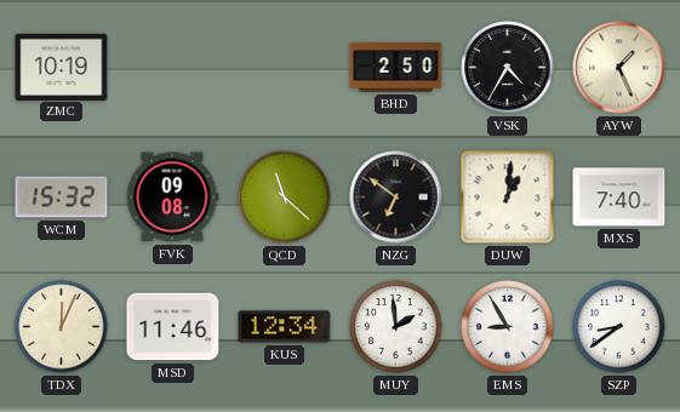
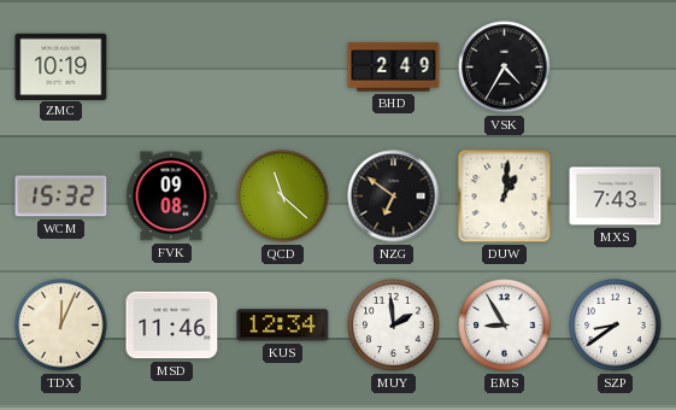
BHD: 2:50 -> 2:49 (394, 68)
AYW: 1:26 -> none (619, 68)
MXS: 7:40 -> 7:43 (616, 197)
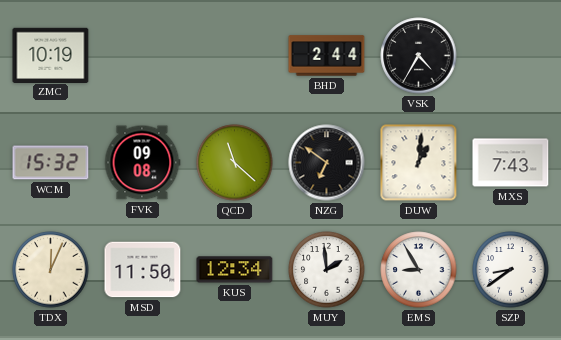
BHD: 2:49 -> 2:44 (327, 56)
MSD: 11:46 -> 11:50 (143, 270)
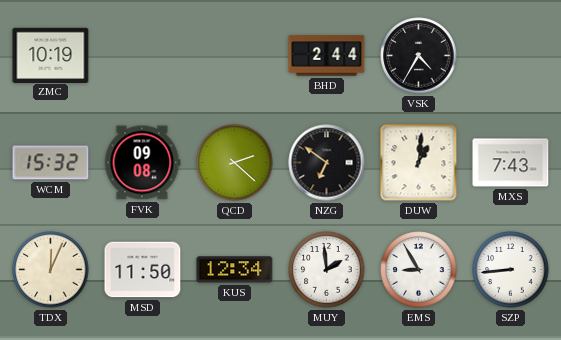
QCD: 11:22 -> 2:22 (235, 163)
SZP: 8:39 -> 8:44 (511, 270)
